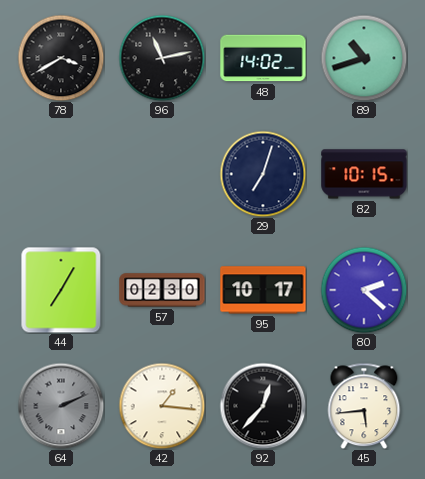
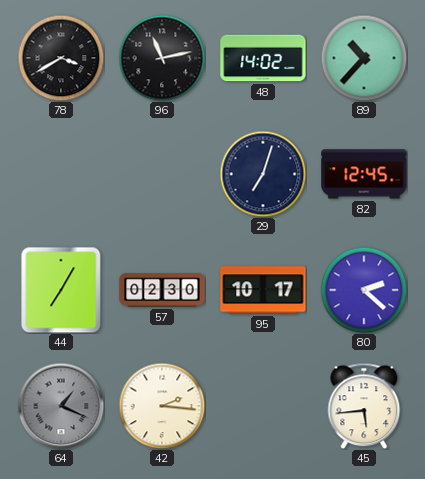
89: 10:42 -> 10:37 (364, 58)
82: 10:15 -> 12:45 (364, 174)
64: 2:11 -> 1:19 (61, 406)
42: 1:16 -> 2:16 (162, 406)
92: 12:37 -> none (263, 406)
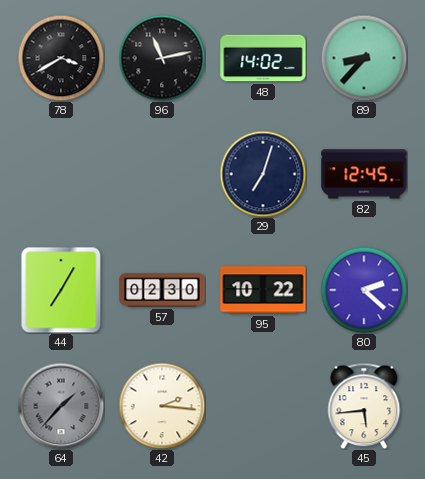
89: 10:37 -> 8:37 (364, 58)
95: 10:17 -> 10:22 (263, 290)
64: 1:19 -> 1:37 (61, 406)
